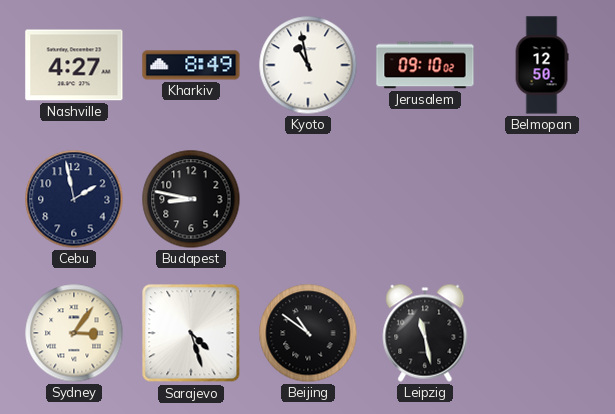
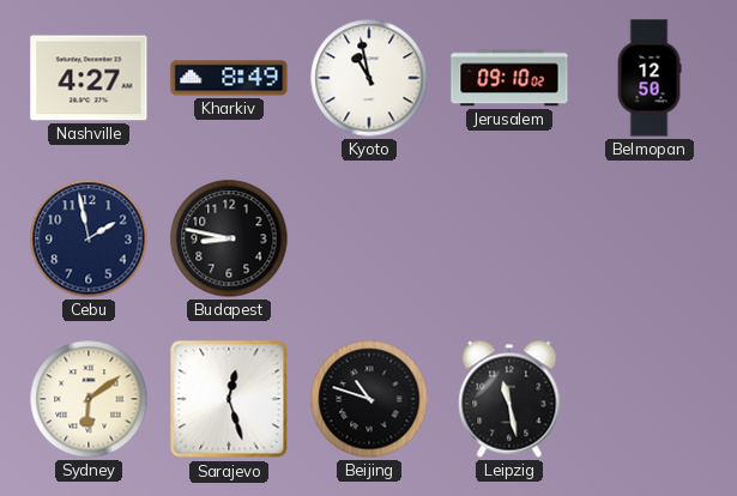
Sydney: 3:06 -> 6:09 (89, 399)
Sarajevo: 4:27 -> 12:27 (229, 399)
Beijing: 10:51 -> 10:48 (369, 399)
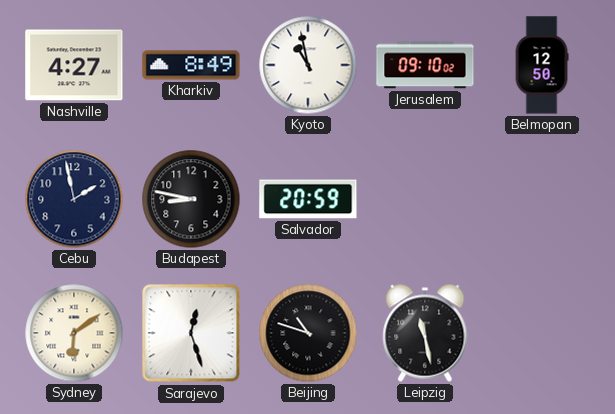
Salvador: none -> 20:59 (308, 199)
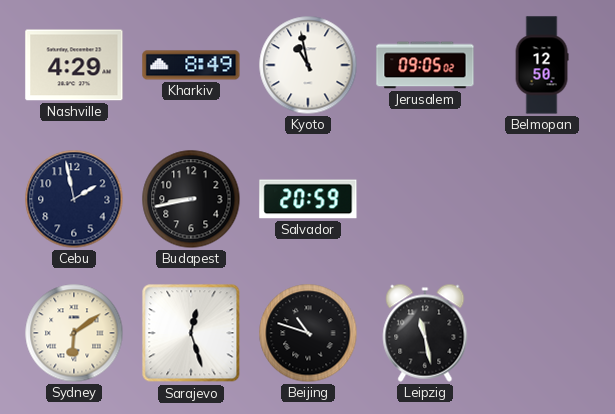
Nashville: 4:27 -> 4:29 (74, 65)
Jerusalem: 09:10 -> 09:05 (425, 65)
Budapest: 8:47 -> 8:43 (191, 199)
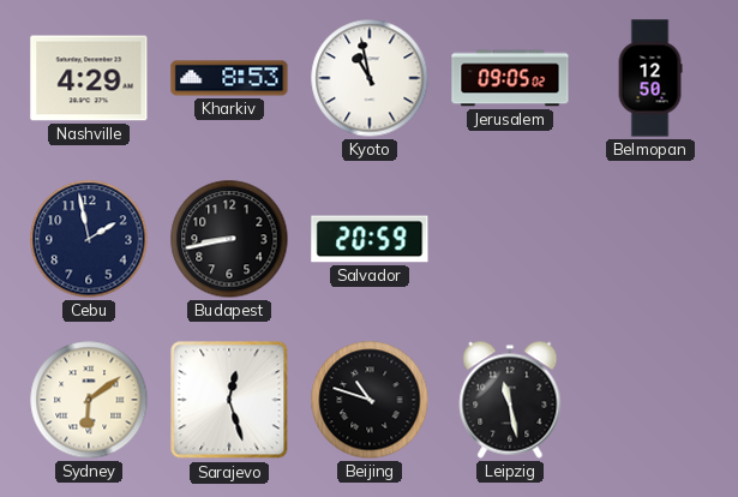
Kharkiv: 8:49 -> 8:53 (229, 78)
